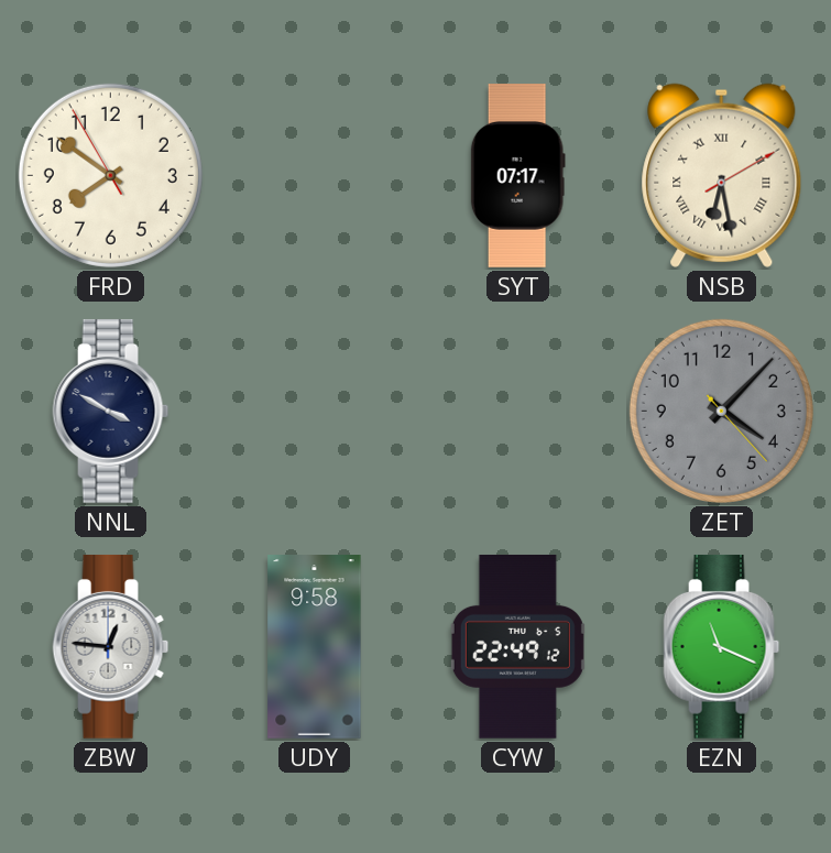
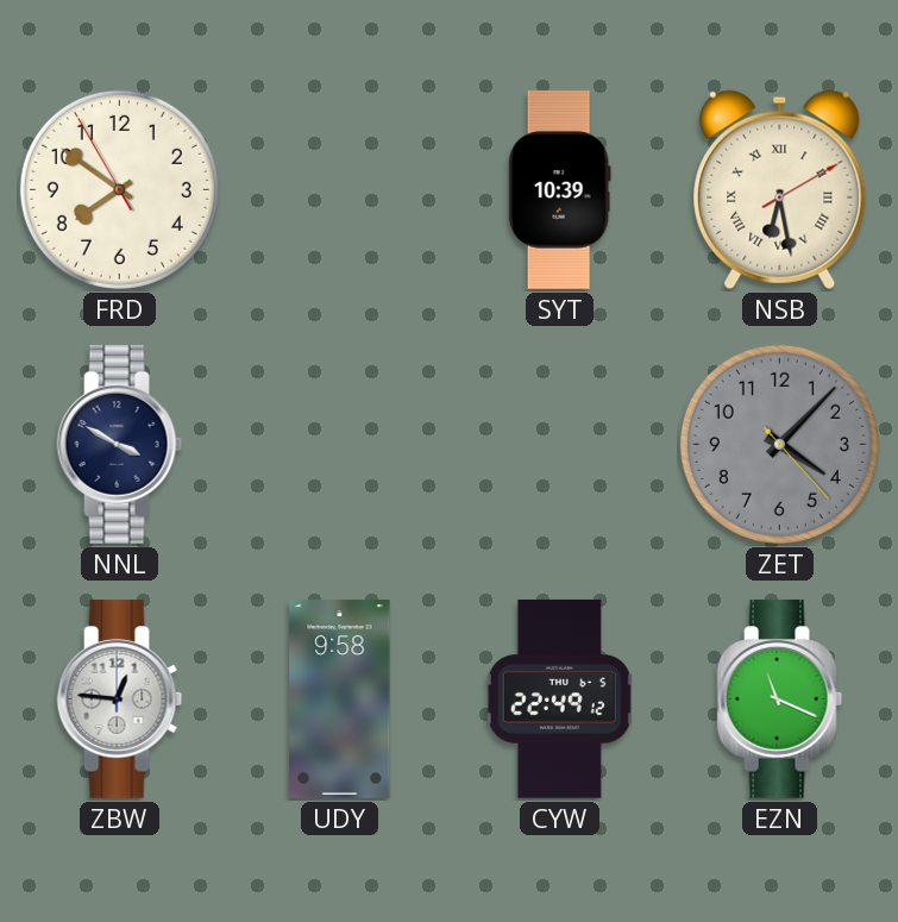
SYT: 07:17 -> 10:39 (559, 190)
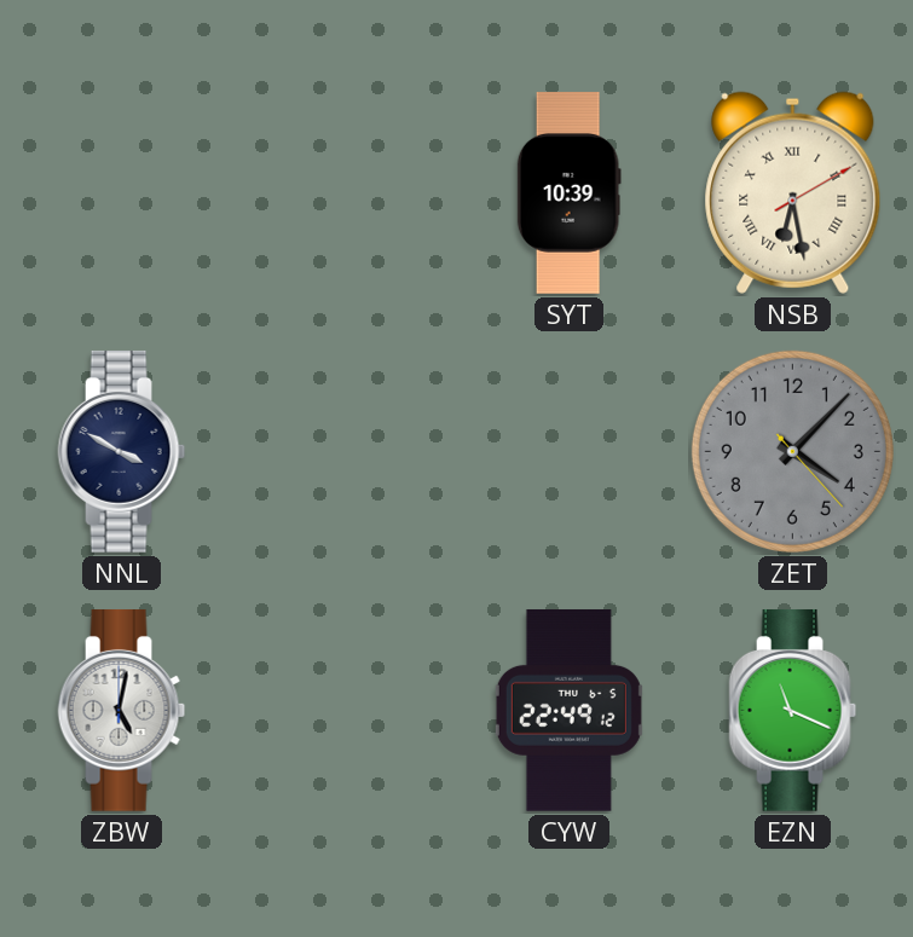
FRD: 7:50 -> none (119, 189)
ZBW: 12:46 -> 5:02 (122, 710)
UDY: 9:58 -> none (340, 700)
